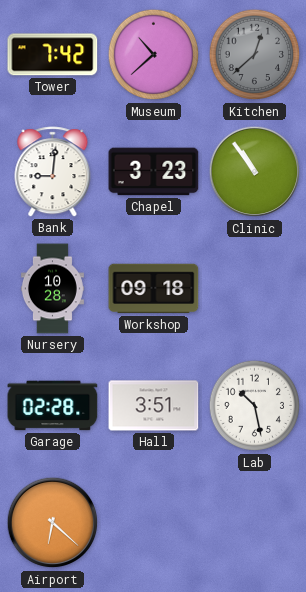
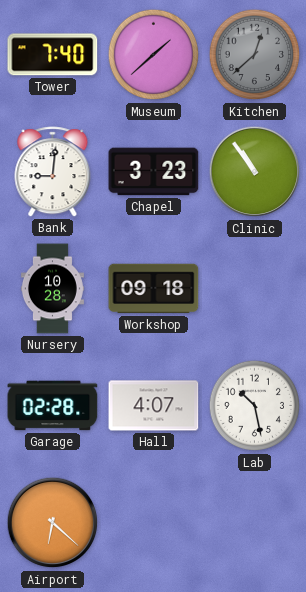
Tower: 7:42 -> 7:40 (53, 55)
Museum: 10:38 -> 1:38 (154, 55)
Hall: 3:51 -> 4:07 (154, 406)
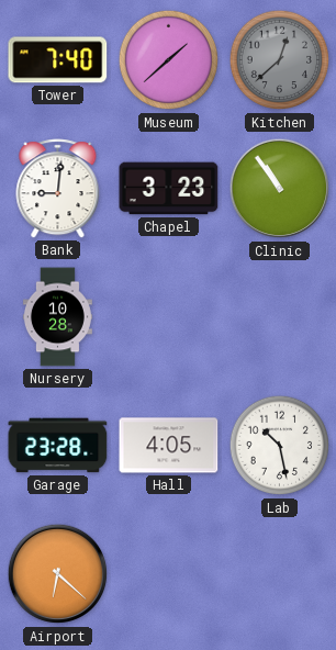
Workshop: 09:18 -> none (154, 289)
Garage: 02:28 -> 23:28 (58, 446)
Hall: 4:07 -> 4:05 (169, 446)
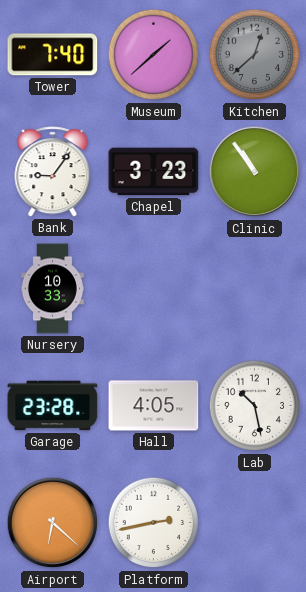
Bank: 9:01 -> 9:06 (53, 172)
Nursery: 10:28 -> 10:33 (52, 289)
Platform: none -> 2:43 (154, 523)
